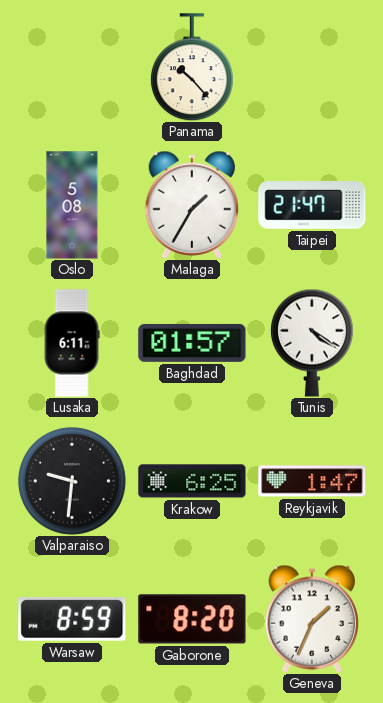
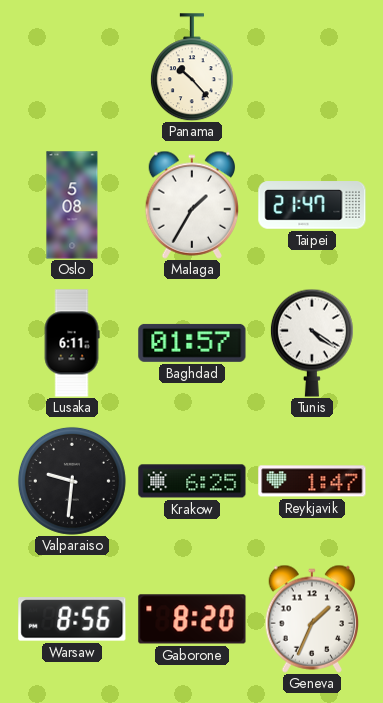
Warsaw: 8:59 -> 8:56 (72, 619)
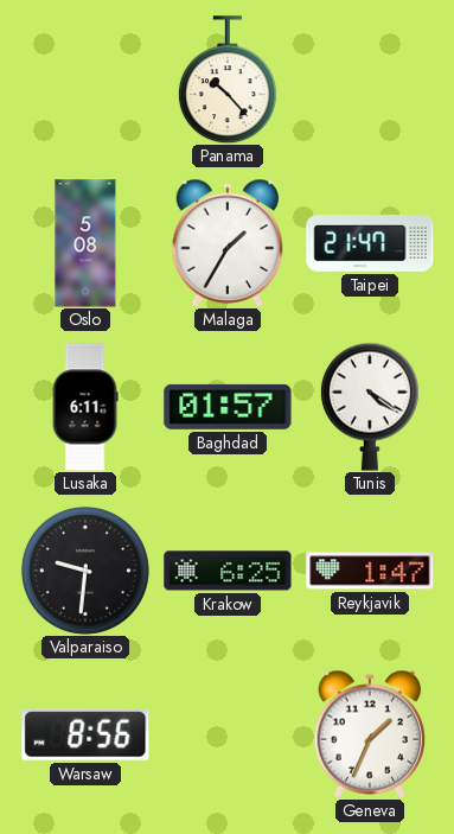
Gaborone: 8:20 -> none (192, 619)
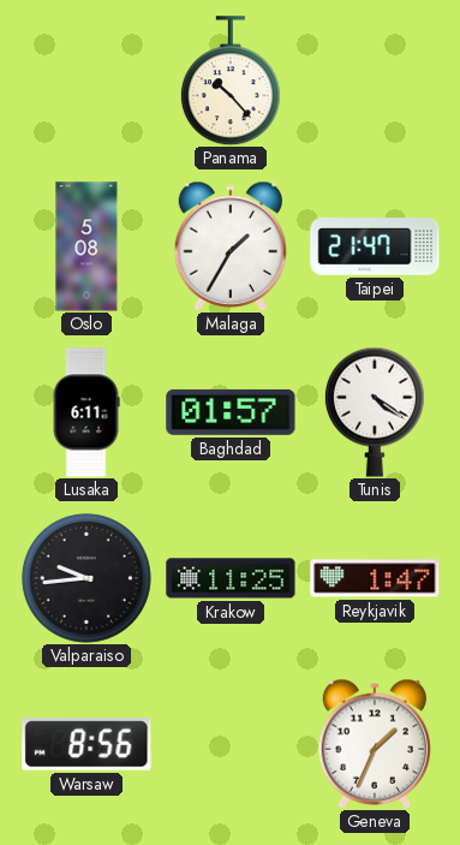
Valparaiso: 9:31 -> 9:44 (86, 578)
Krakow: 6:25 -> 11:25 (231, 578)
